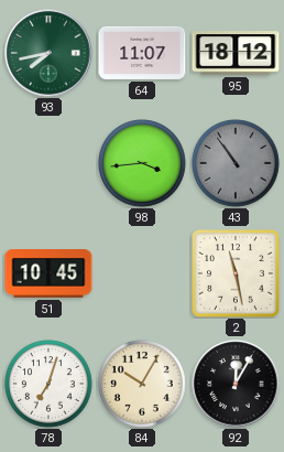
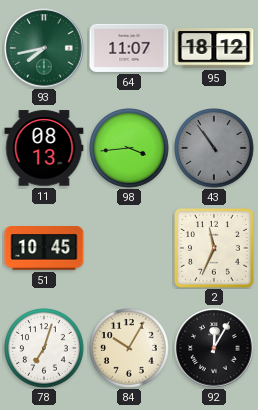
11: none -> 08:13 (44, 148)
2: 11:28 -> 11:34 (215, 249)
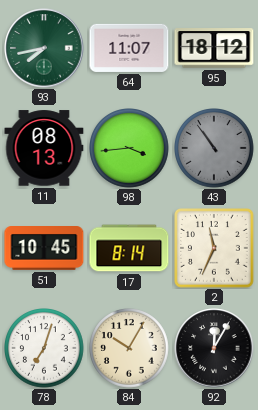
17: none -> 8:14 (129, 248)
